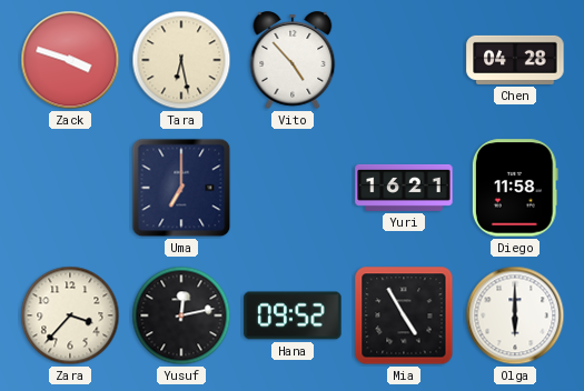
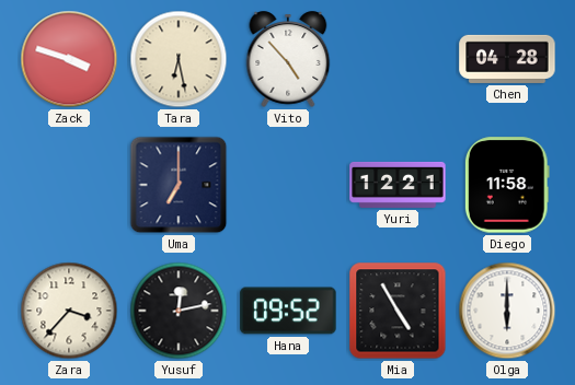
Yuri: 16:21 -> 12:21 (398, 185)
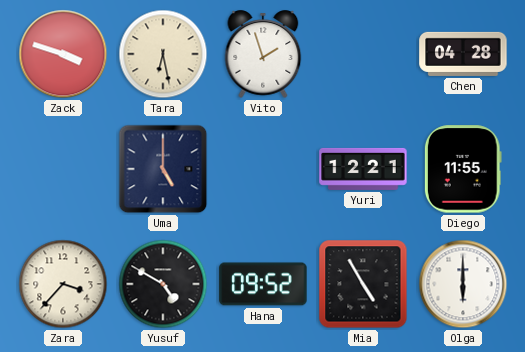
Vito: 4:53 -> 1:57 (263, 54)
Uma: 7:00 -> 5:00 (163, 169)
Diego: 11:58 -> 11:55 (463, 169)
Yusuf: 12:13 -> 4:50 (163, 284)
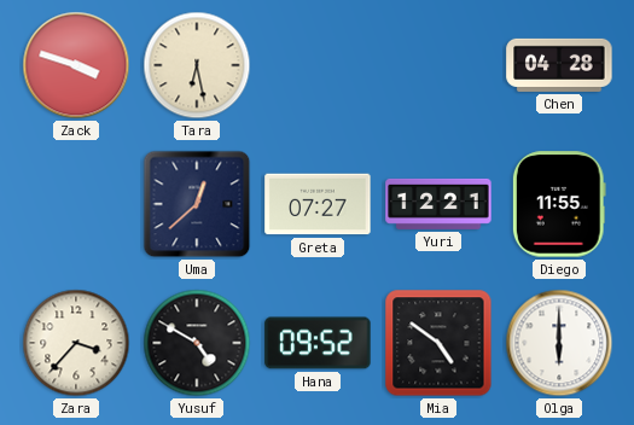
Vito: 1:57 -> none (263, 54)
Uma: 5:00 -> 12:38 (197, 204)
Greta: none -> 07:27 (318, 204)
Mia: 4:55 -> 4:51 (438, 343)
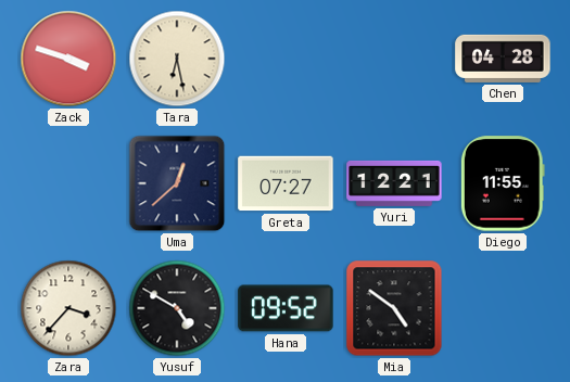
Olga: 6:00 -> none (559, 343)
